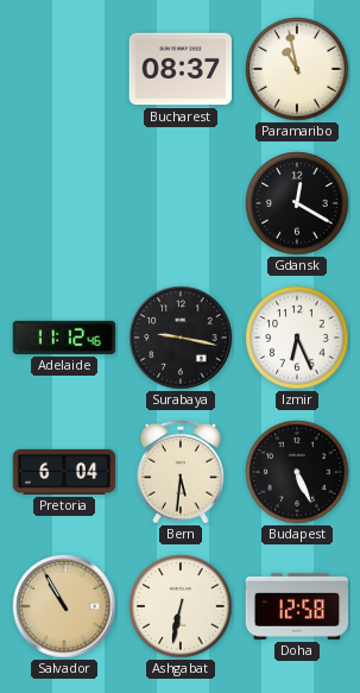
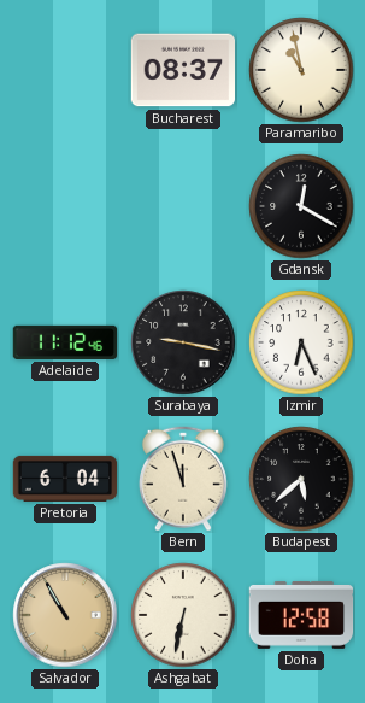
Bern: 5:31 -> 11:57 (183, 479)
Budapest: 5:26 -> 5:38 (301, 479)
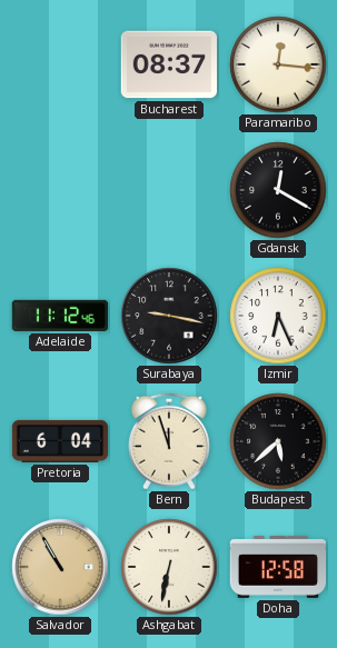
Paramaribo: 10:58 -> 12:16 (278, 64)
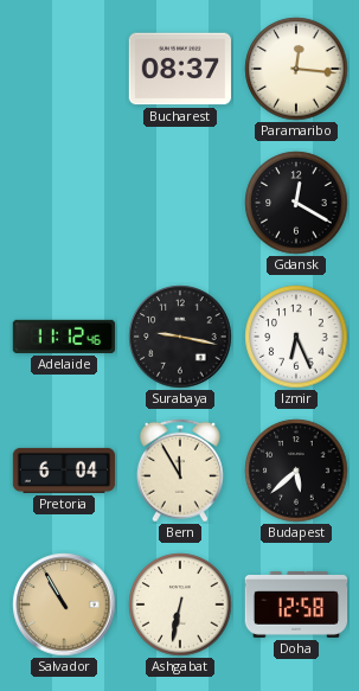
Bern: 11:57 -> 11:55 (180, 471)
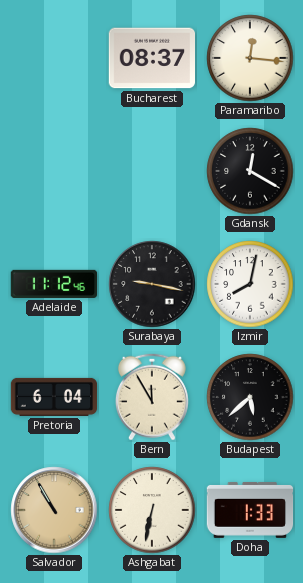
Izmir: 6:26 -> 8:02 (250, 284)
Doha: 12:58 -> 1:33 (250, 510)
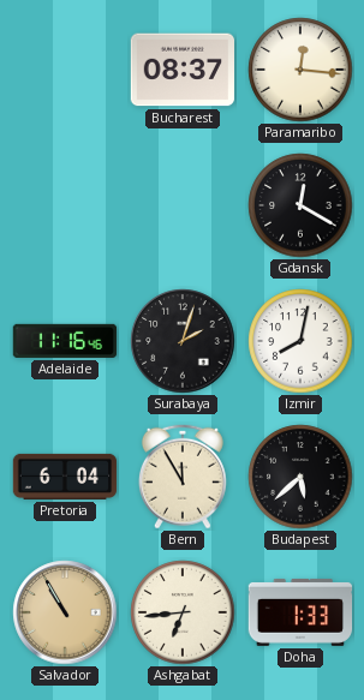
Adelaide: 11:12 -> 11:16 (65, 341)
Surabaya: 9:17 -> 2:03 (183, 341)
Ashgabat: 6:32 -> 6:44 (183, 612)
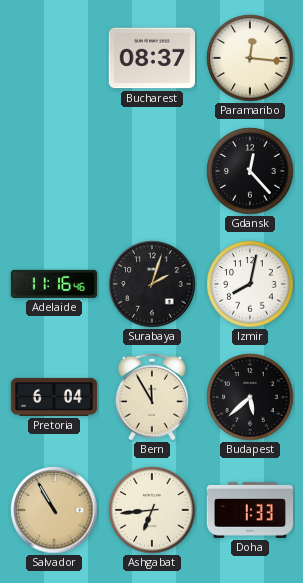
Gdansk: 12:20 -> 12:23 (250, 171)
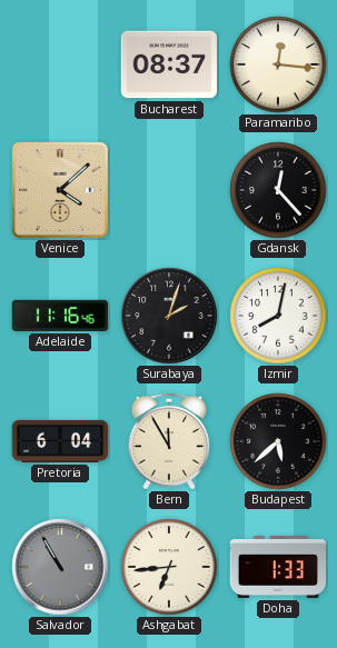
Venice: none -> 4:08 (60, 190)
Salvador dial: champagne -> grey (60, 567)
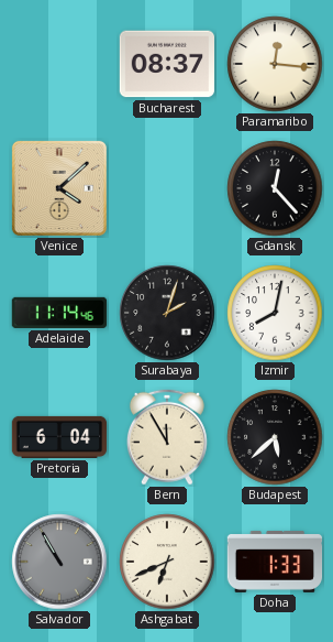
Adelaide: 11:16 -> 11:14 (59, 313)
Ashgabat: 6:44 -> 6:41 (167, 562)
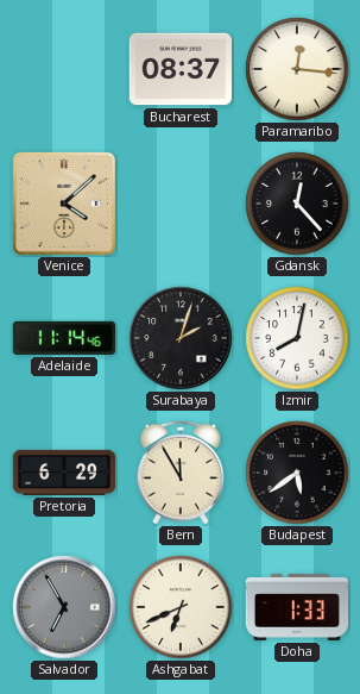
Pretoria: 6:04 -> 6:29 (64, 473)
Budapest: 5:38 -> 5:39 (297, 473)
Salvador: 10:55 -> 6:55 (64, 607)
